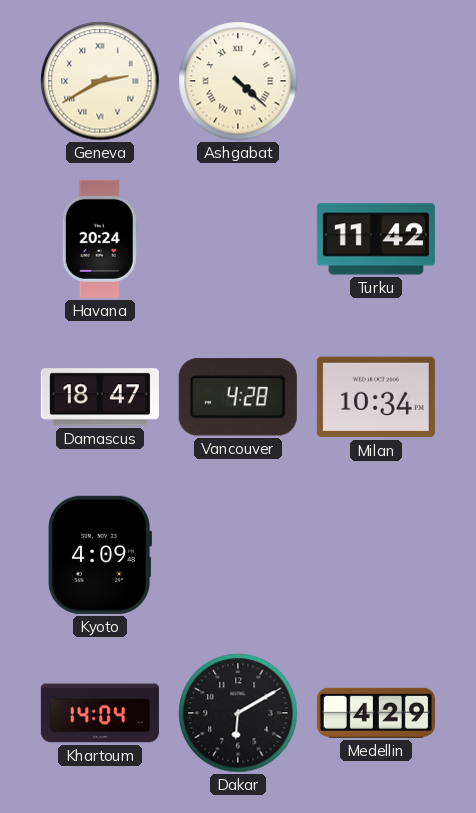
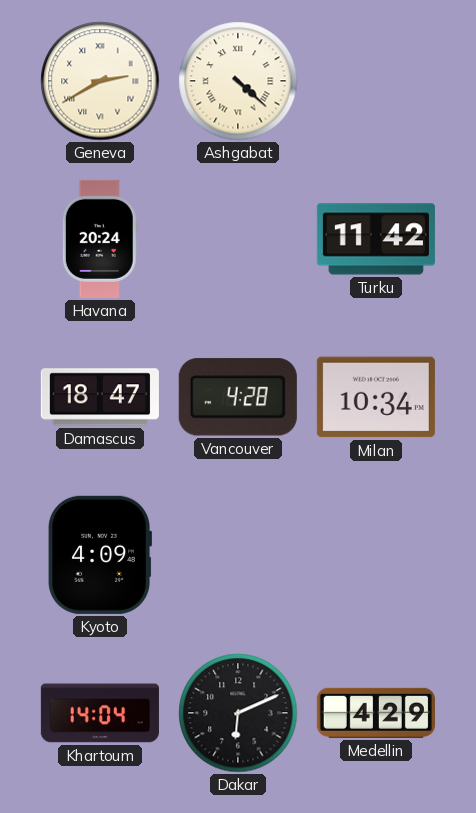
Dakar: 6:10 -> 6:11 (238, 713)
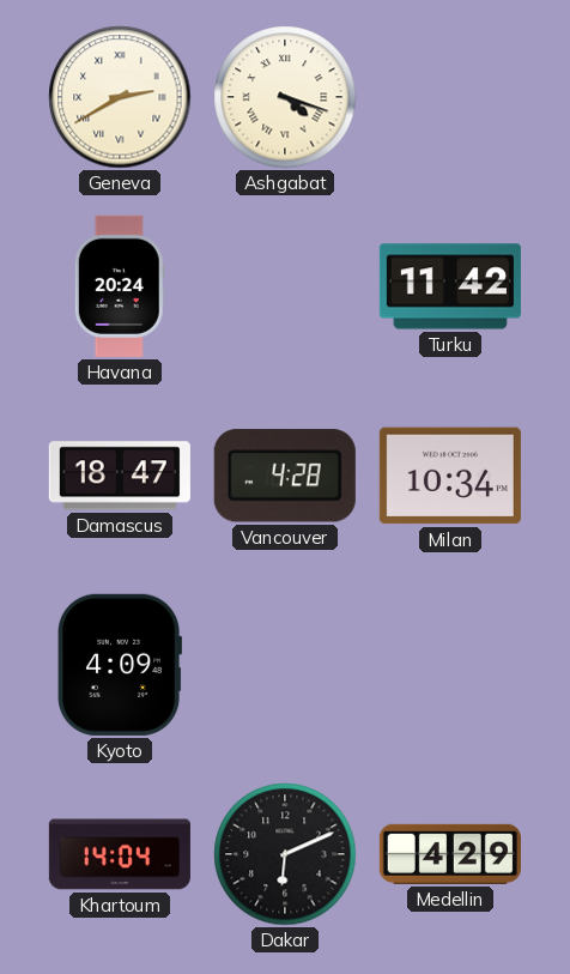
Ashgabat: 4:22 -> 4:18 (285, 97)
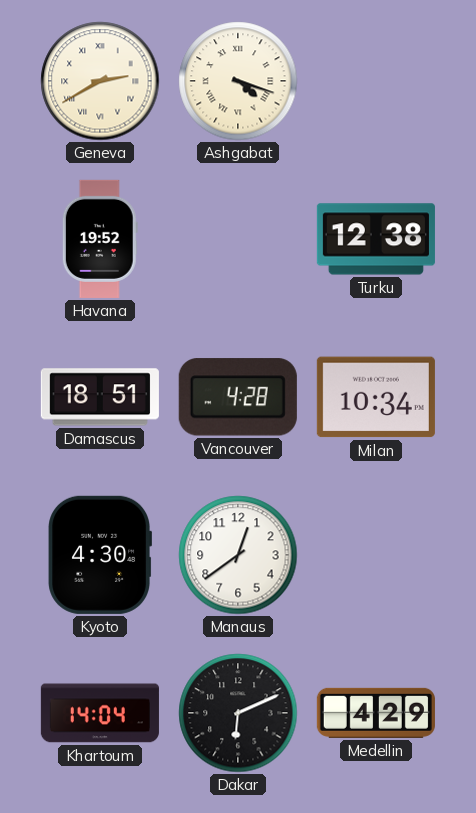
Havana: 20:24 -> 19:52 (100, 239)
Turku: 11:42 -> 12:38 (376, 239)
Damascus: 18:47 -> 18:51 (100, 397)
Kyoto: 4:09 -> 4:30 (99, 555)
Manaus: none -> 12:39 (238, 555)
